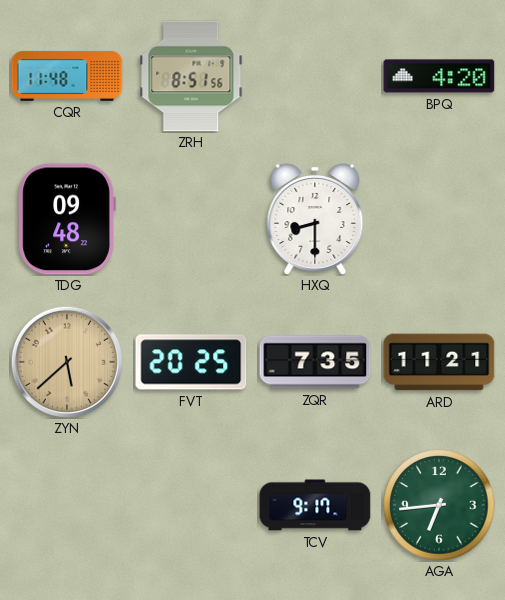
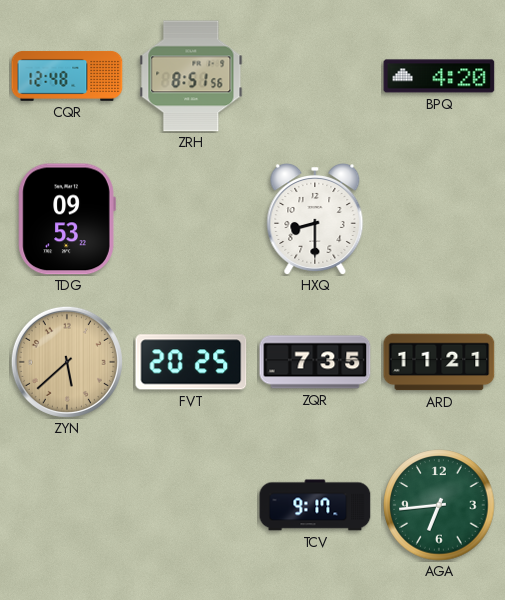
CQR: 11:48 -> 12:48 (67, 76)
TDG: 09:48 -> 09:53 (67, 219)
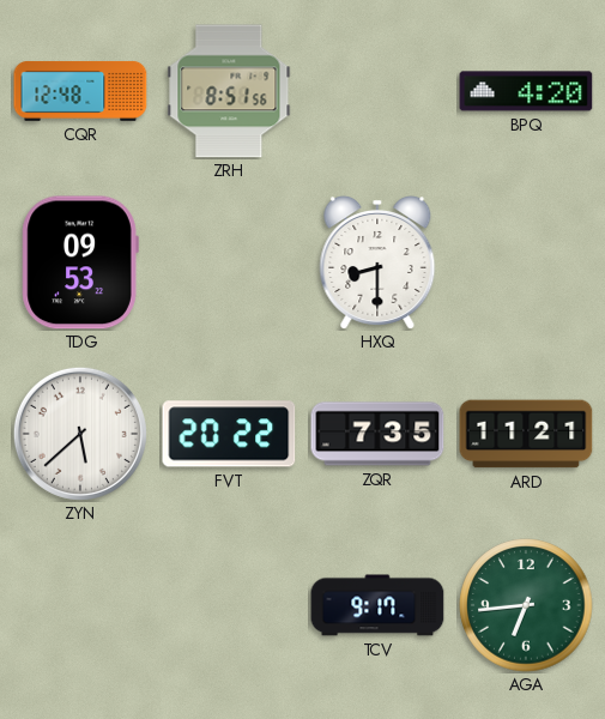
ZYN dial: champagne -> white (80, 434)
FVT: 20:25 -> 20:22 (229, 434)
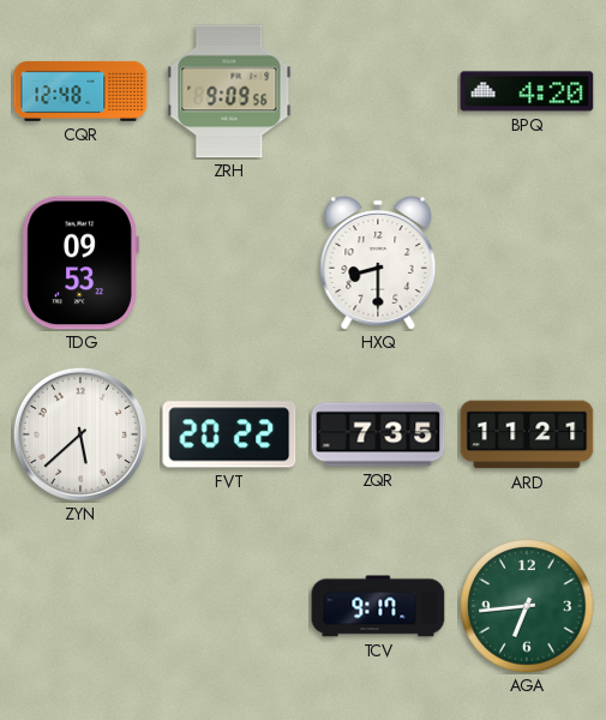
ZRH: 8:51 -> 9:09 (229, 91)
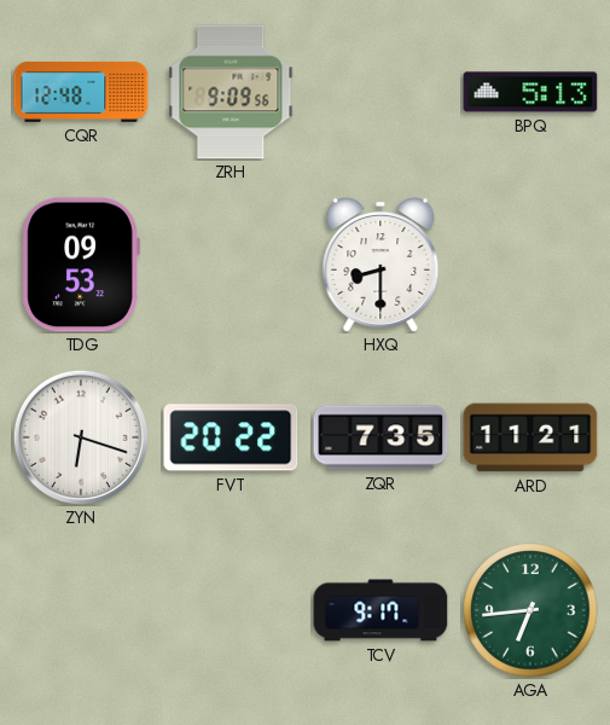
BPQ: 4:20 -> 5:13 (530, 92)
ZYN: 5:38 -> 6:18 (81, 437)
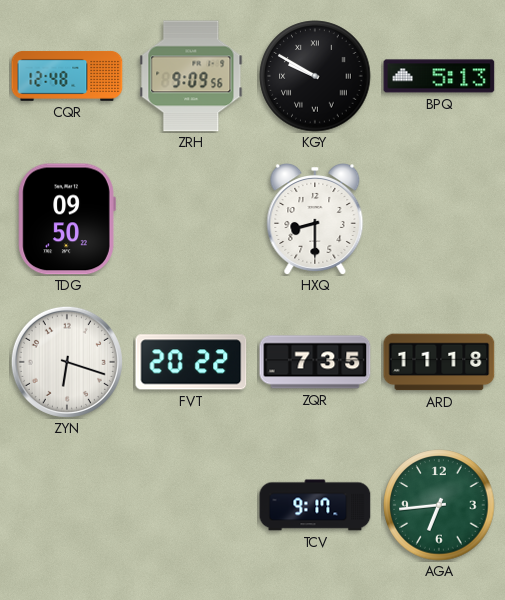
KGY: none -> 9:50 (315, 76)
TDG: 09:53 -> 09:50 (67, 219)
ARD: 11:21 -> 11:18 (439, 362)
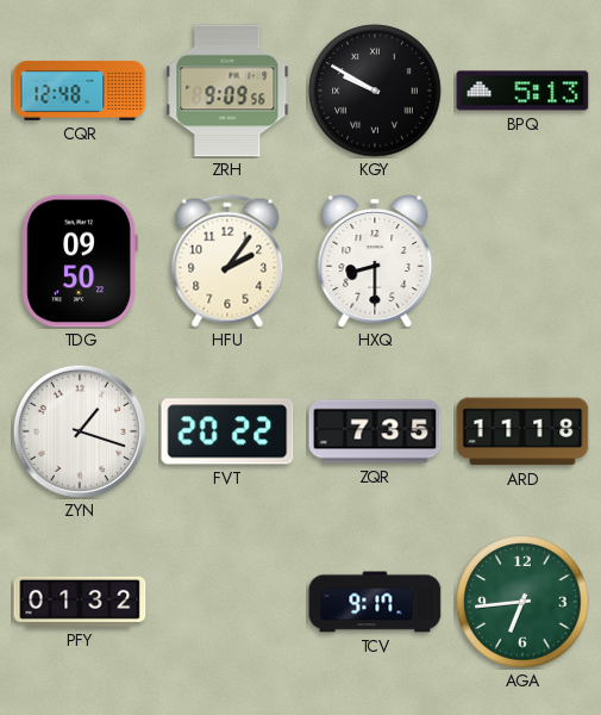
HFU: none -> 2:06 (227, 261)
ZYN: 6:18 -> 1:18 (80, 431)
PFY: none -> 01:32 (80, 602)
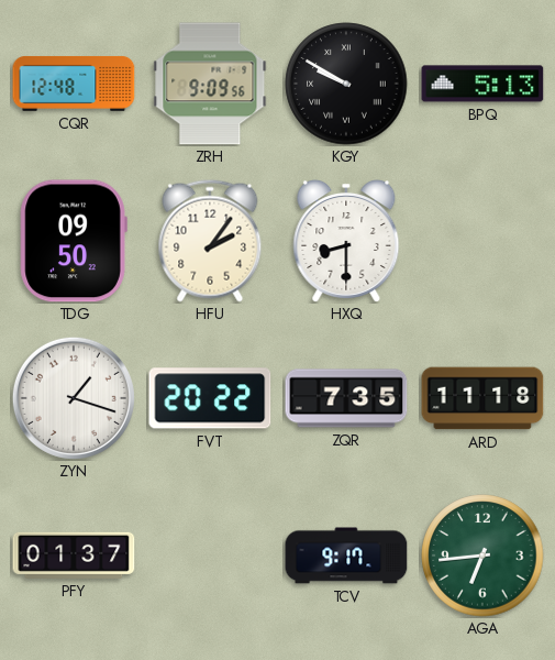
PFY: 01:32 -> 01:37 (74, 555)
